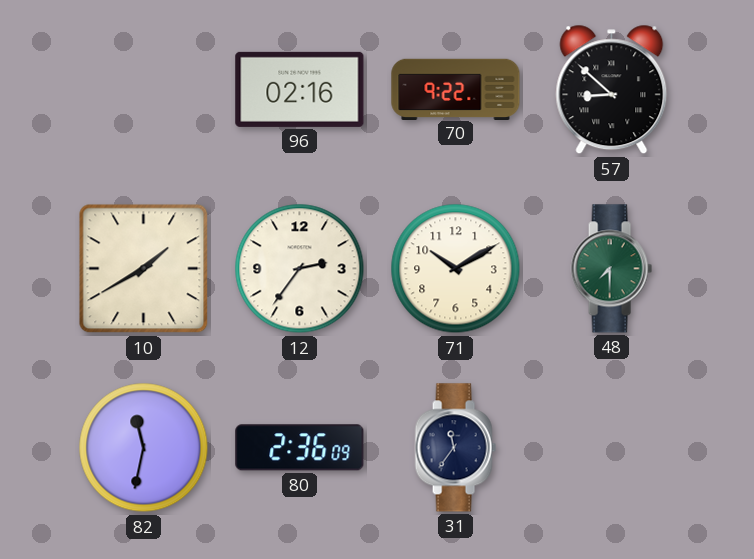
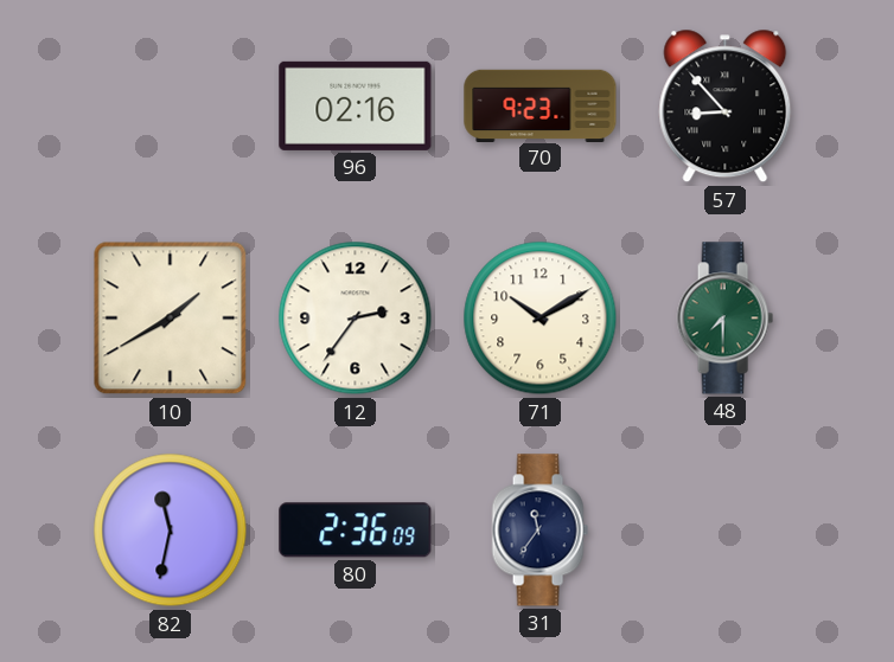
70: 9:22 -> 9:23 (541, 105)
57: 8:52 -> 8:53 (726, 107)
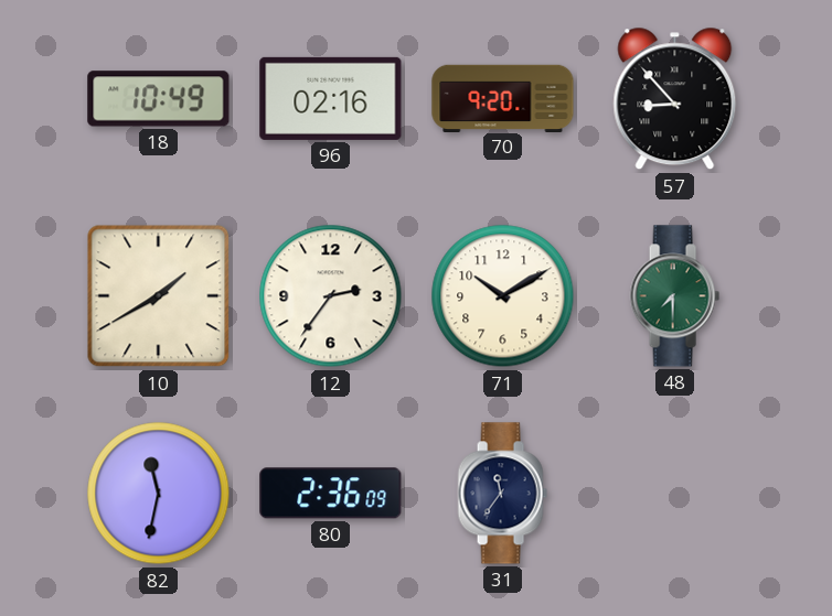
18: none -> 10:49 (159, 99)
70: 9:23 -> 9:20 (503, 98)
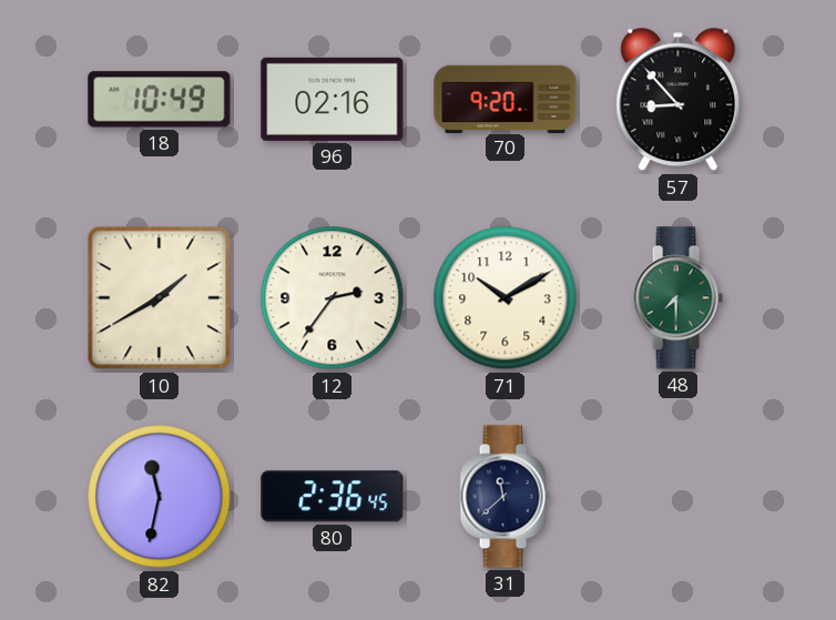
80: 2:36:09 -> 2:36:45 (333, 497)
31: 11:36 -> 11:38 (504, 497)
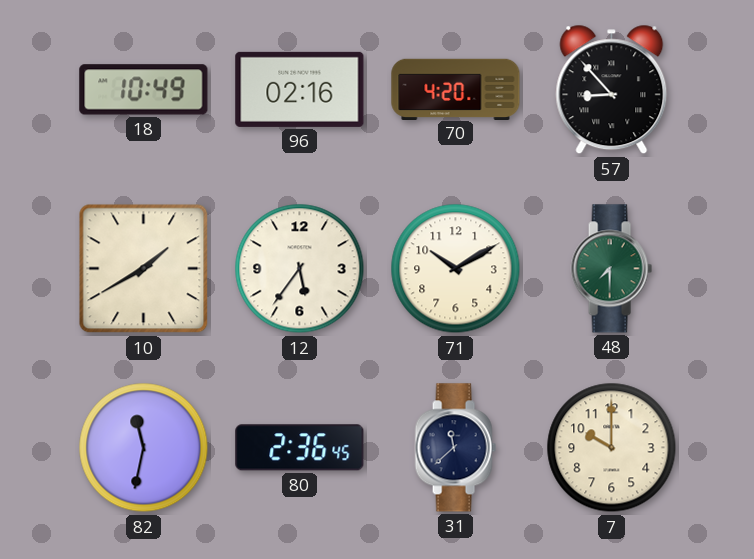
70: 9:20 -> 4:20 (456, 89)
12: 2:36 -> 5:36 (300, 269)
7: none -> 10:00 (612, 448)
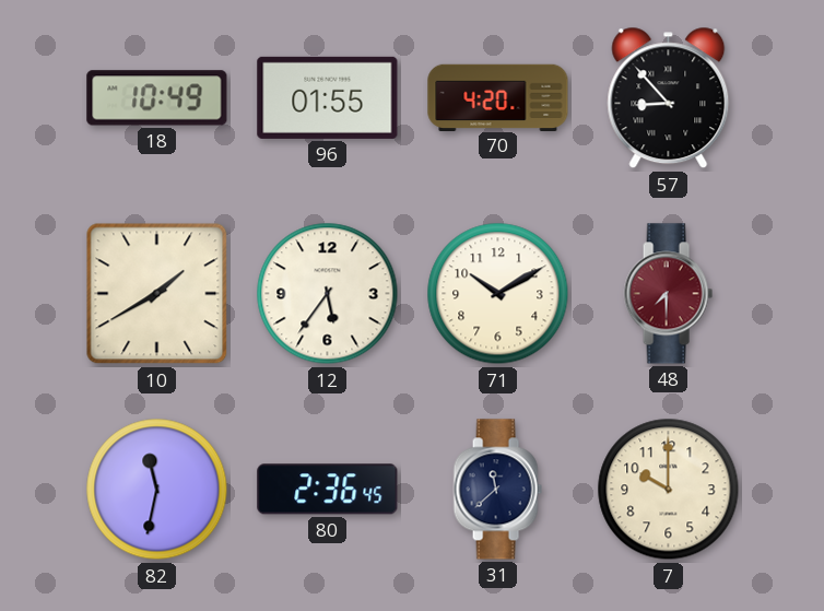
96: 02:16 -> 01:55 (328, 97)
48 dial: green -> burgundy (668, 294)
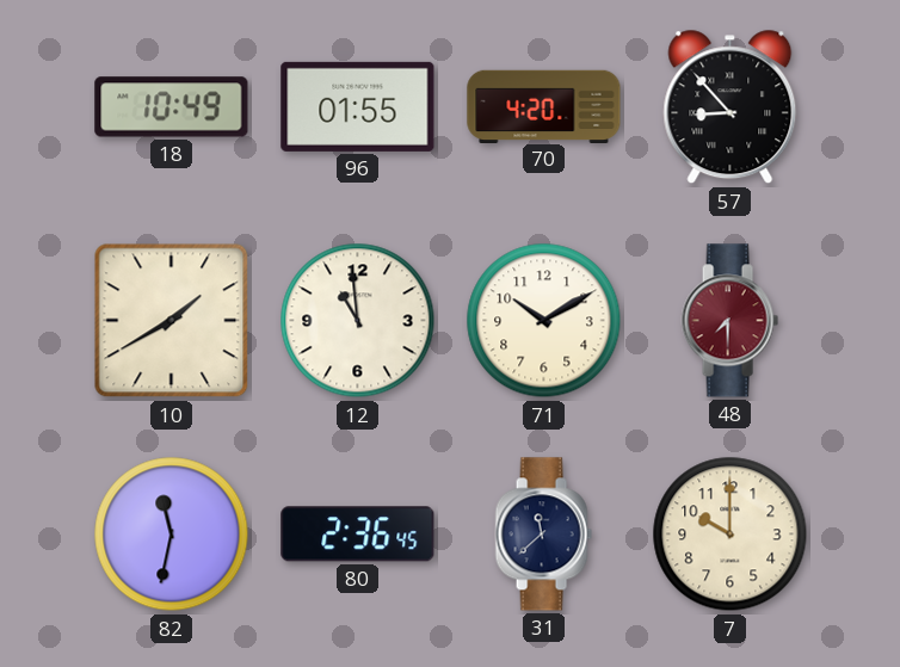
12: 5:36 -> 10:59 (358, 321)
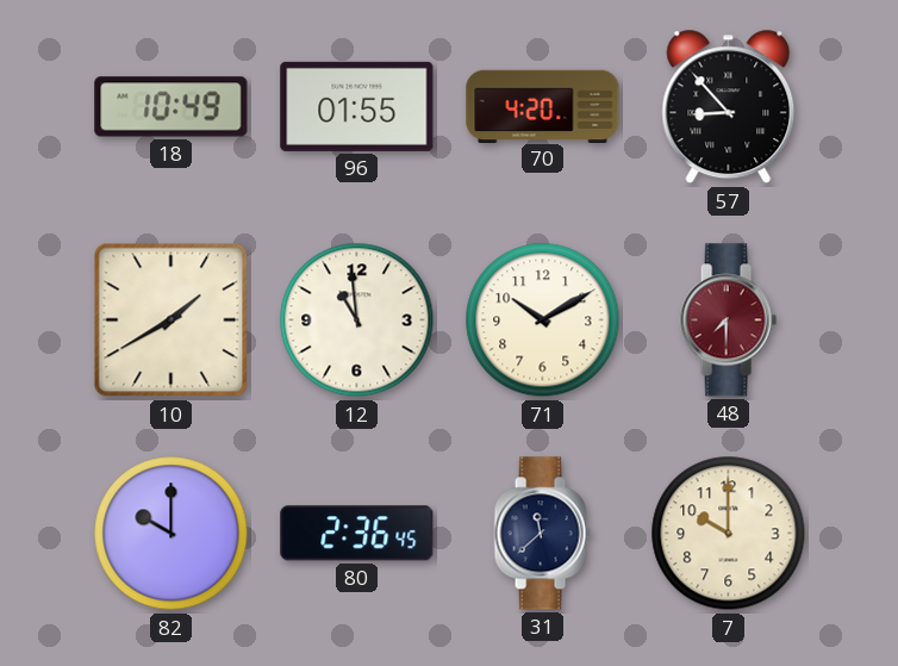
82: 11:32 -> 10:00 (172, 534)
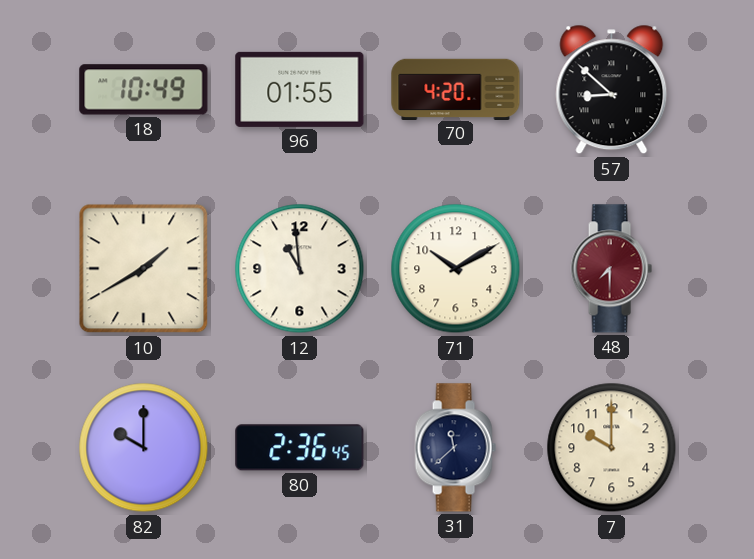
57: 8:53 -> 8:52 (612, 90)
